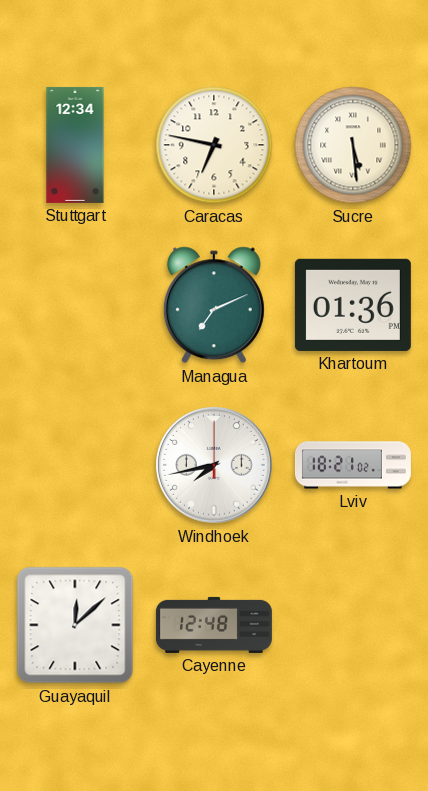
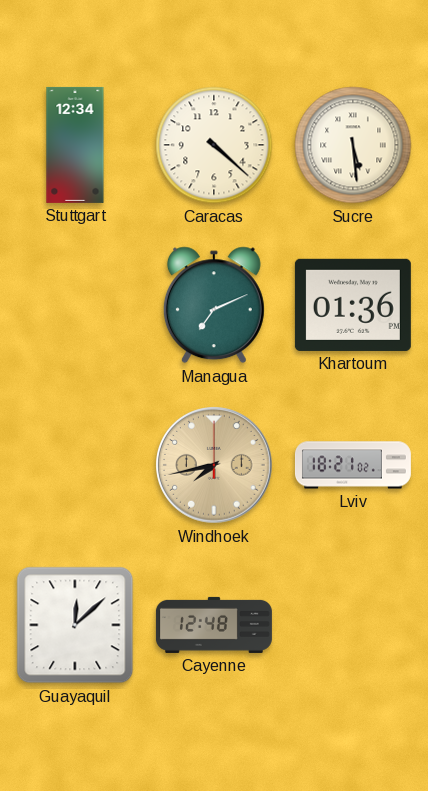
Caracas: 6:47 -> 4:22 (214, 145)
Windhoek dial: white -> champagne (215, 466)
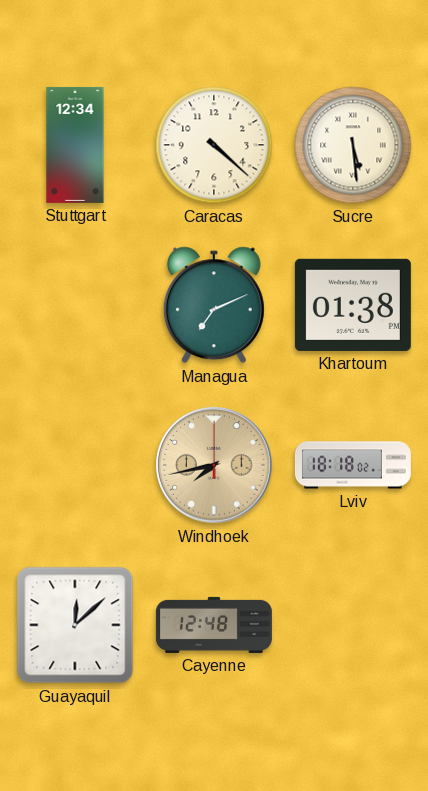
Khartoum: 01:36 -> 01:38 (353, 305)
Lviv: 18:21 -> 18:18 (353, 465)
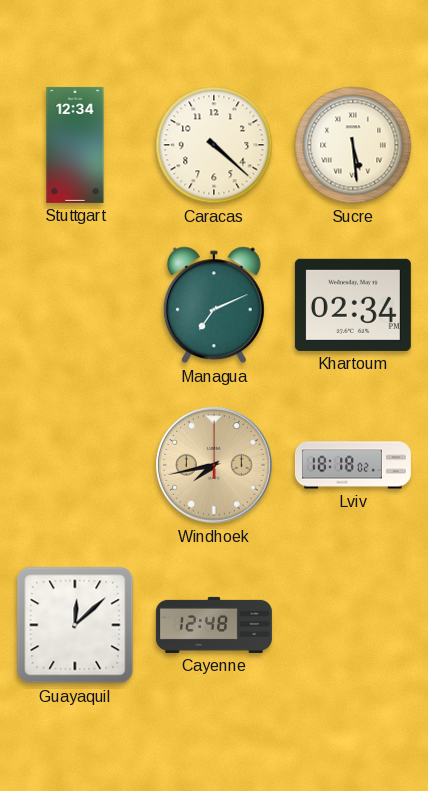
Khartoum: 01:38 -> 02:34 (353, 305)
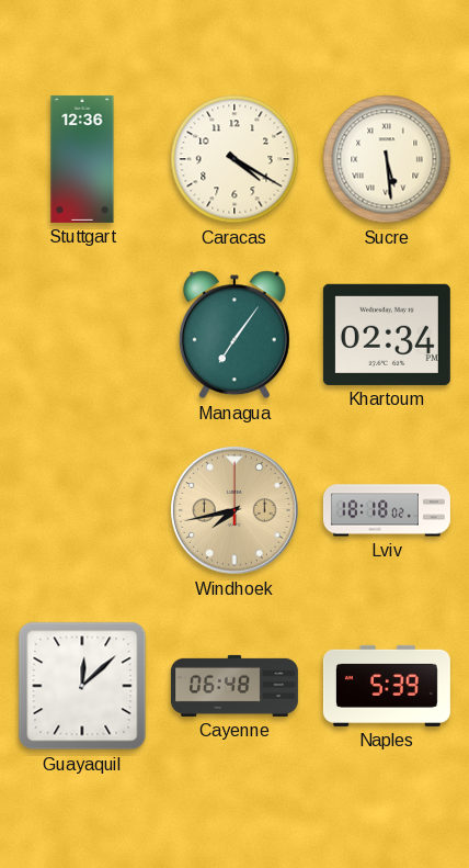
Stuttgart: 12:34 -> 12:36 (82, 159)
Caracas: 4:22 -> 4:20 (234, 159)
Managua: 7:11 -> 7:06 (234, 335)
Cayenne: 12:48 -> 06:48 (234, 686)
Naples: none -> 5:39 (387, 686)
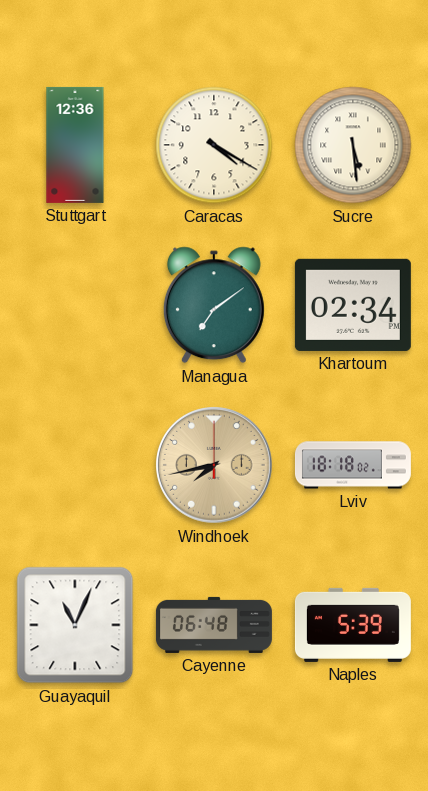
Managua: 7:06 -> 7:09 (214, 305)
Guayaquil: 12:08 -> 11:04 (75, 625)
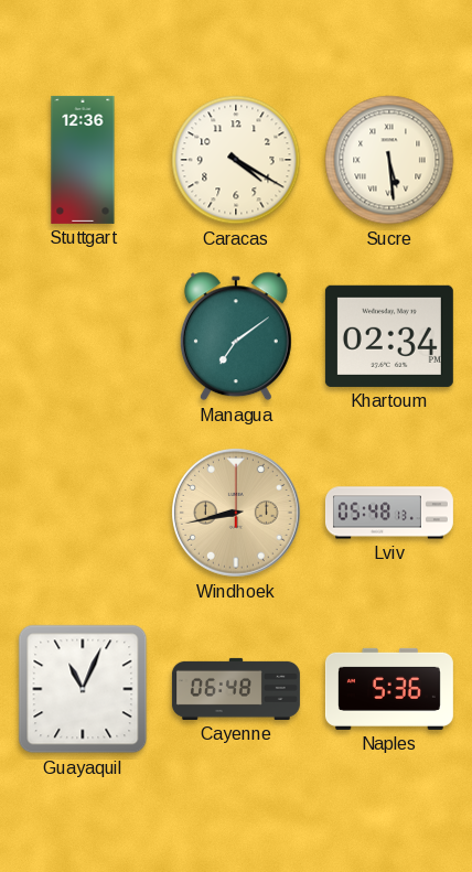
Windhoek: 7:43 -> 8:43 (237, 514)
Lviv: 18:18 -> 05:48 (389, 513)
Naples: 5:39 -> 5:36 (389, 689)
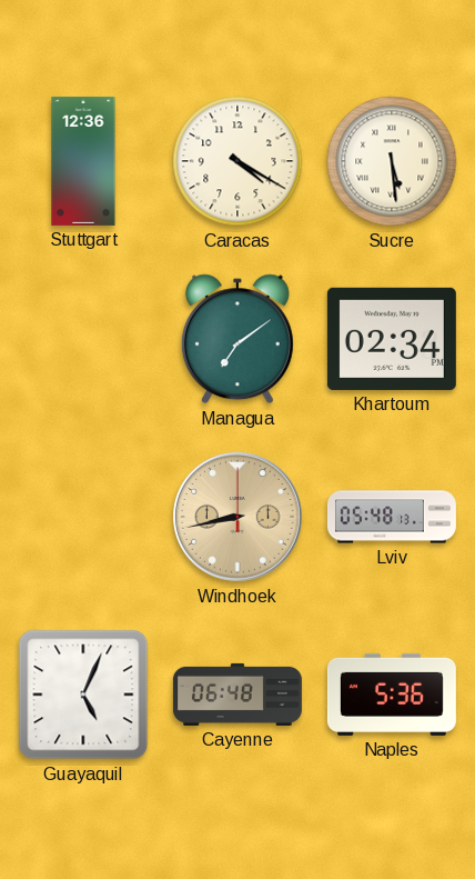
Guayaquil: 11:04 -> 5:04 (83, 695)
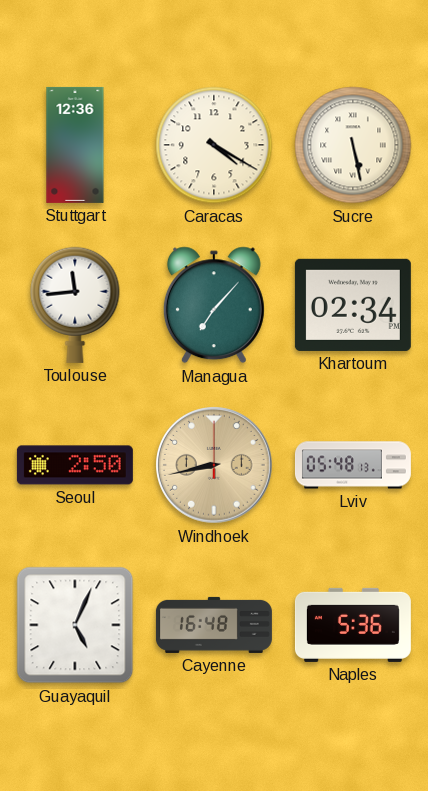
Sucre: 5:29 -> 5:28 (353, 145)
Toulouse: none -> 11:44 (75, 305)
Managua: 7:09 -> 7:07 (214, 305)
Seoul: none -> 2:50 (75, 465)
Cayenne: 06:48 -> 16:48 (214, 625)
